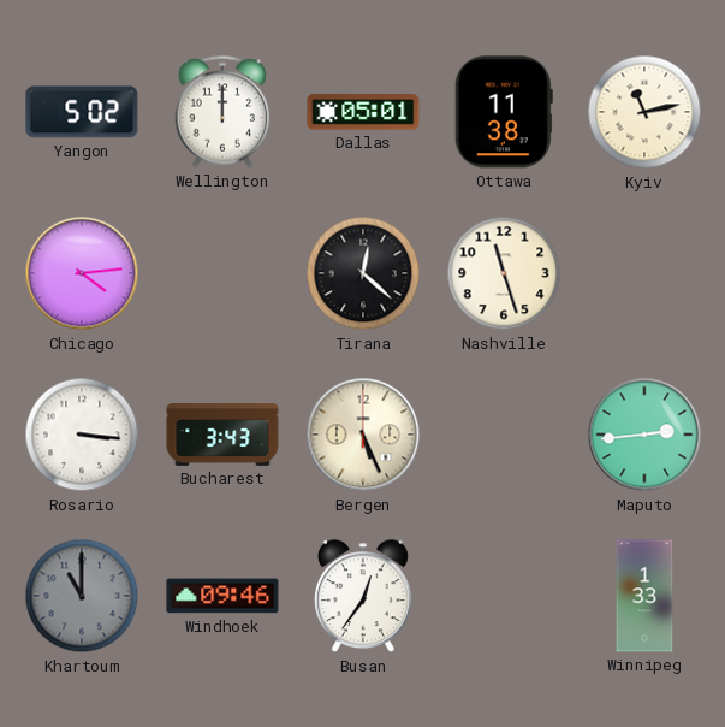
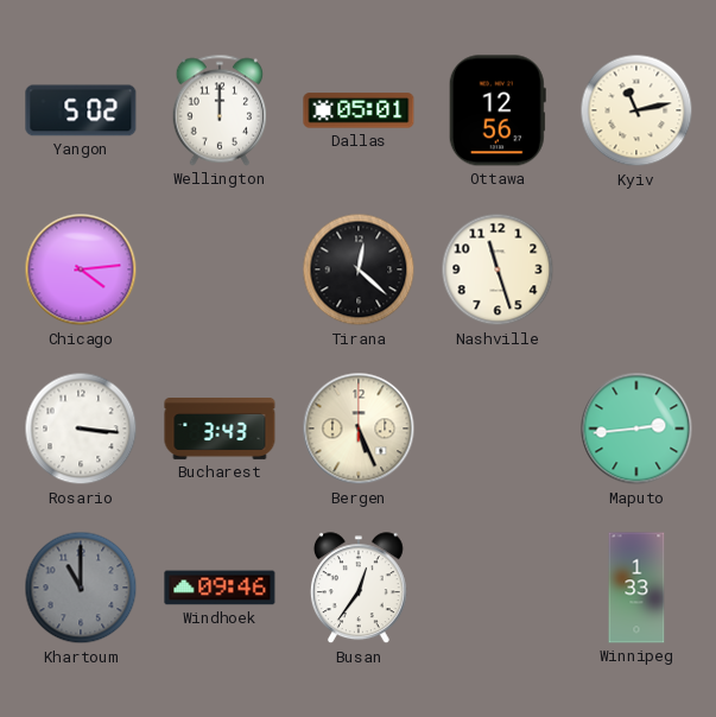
Ottawa: 11:38 -> 12:56 (498, 110)
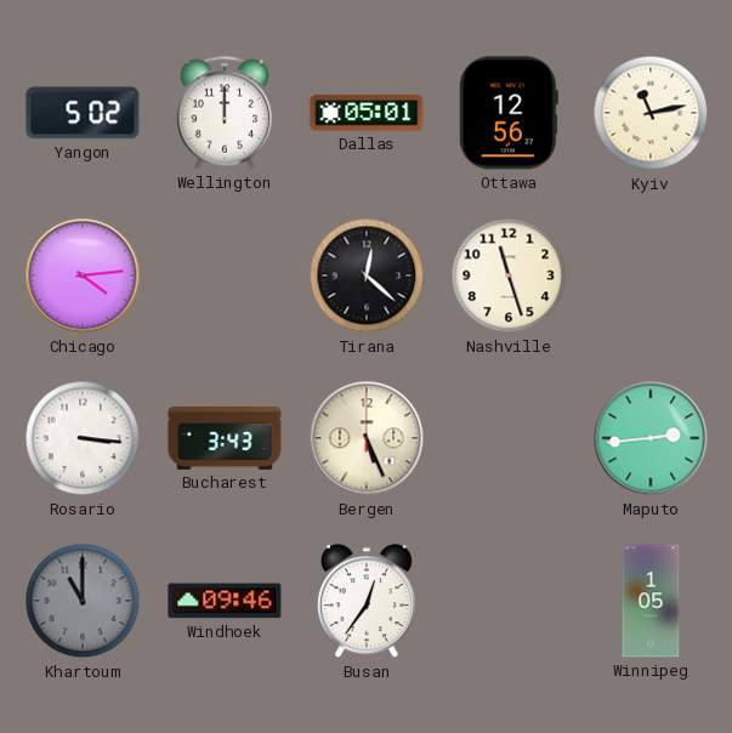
Winnipeg: 1:33 -> 1:05 (651, 601)
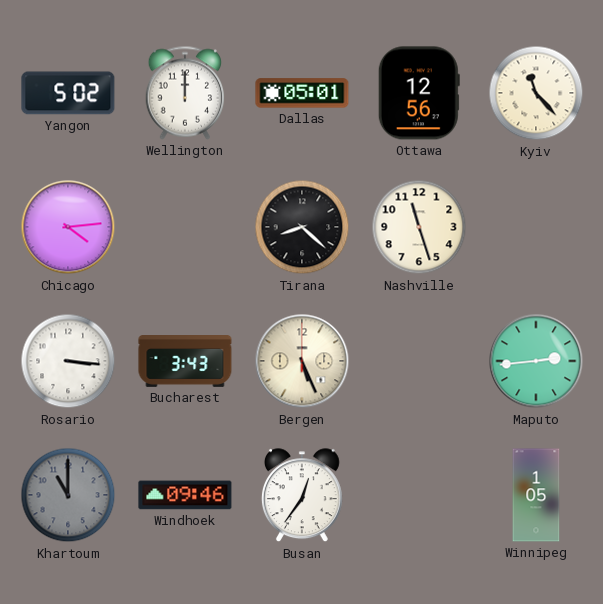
Kyiv: 11:13 -> 11:23 (536, 93)
Tirana: 12:22 -> 8:22 (302, 227)
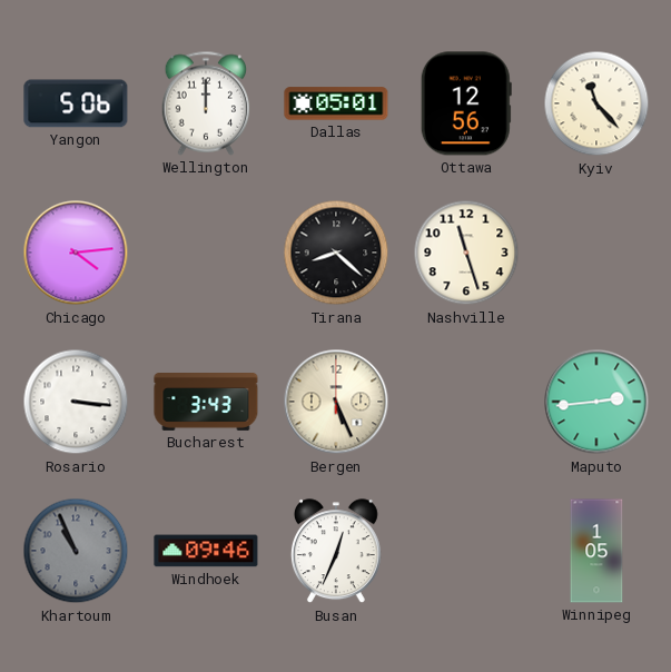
Yangon: 5:02 -> 5:06 (76, 103)
Khartoum: 11:00 -> 10:56 (76, 551)
Busan: 12:36 -> 12:34 (336, 552)
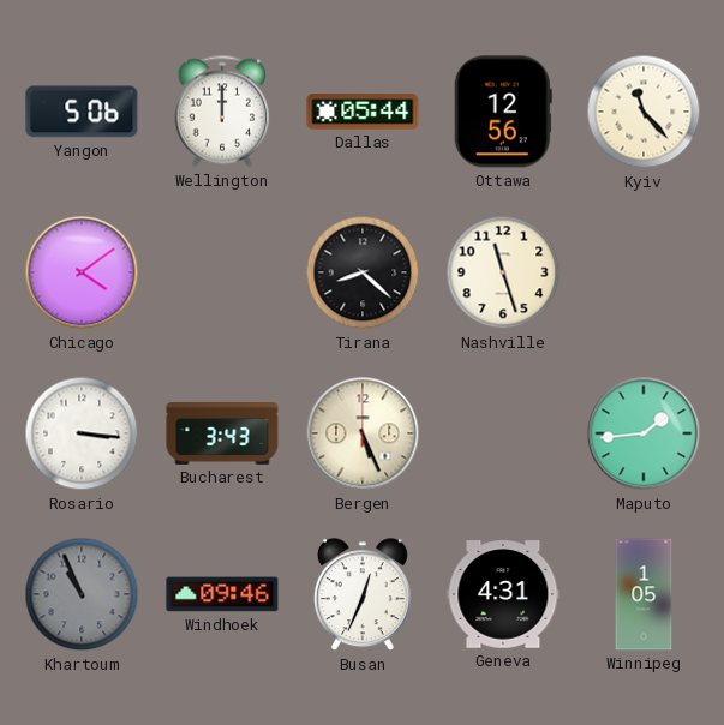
Dallas: 05:01 -> 05:44 (363, 112)
Chicago: 4:14 -> 4:09 (82, 272)
Maputo: 2:44 -> 1:44 (644, 433)
Geneva: none -> 4:31 (503, 594)
